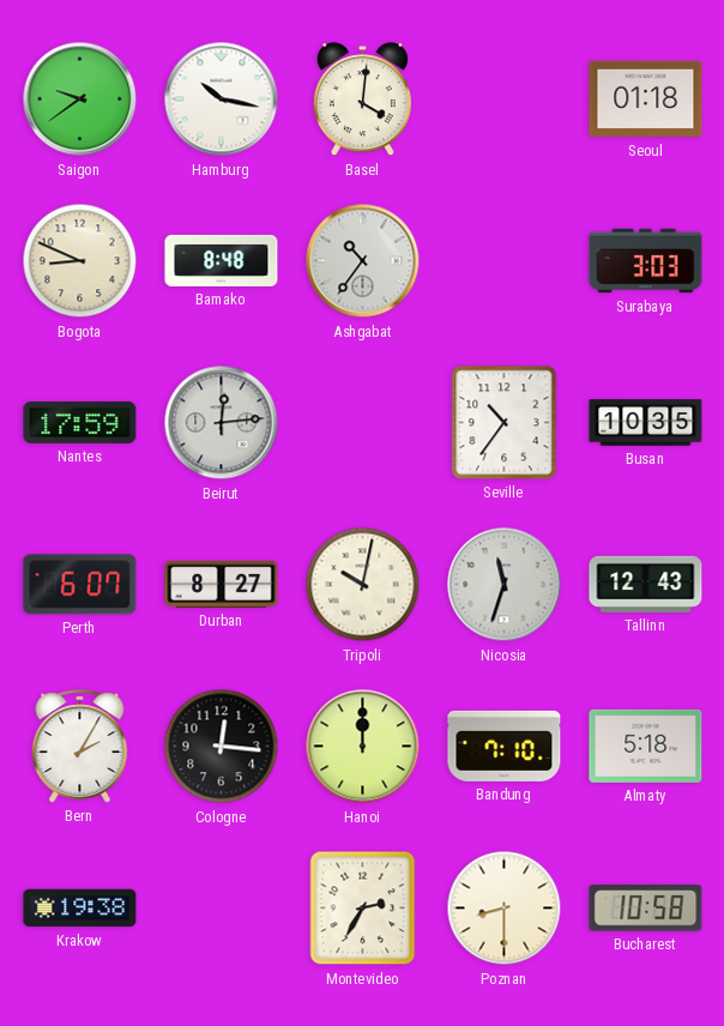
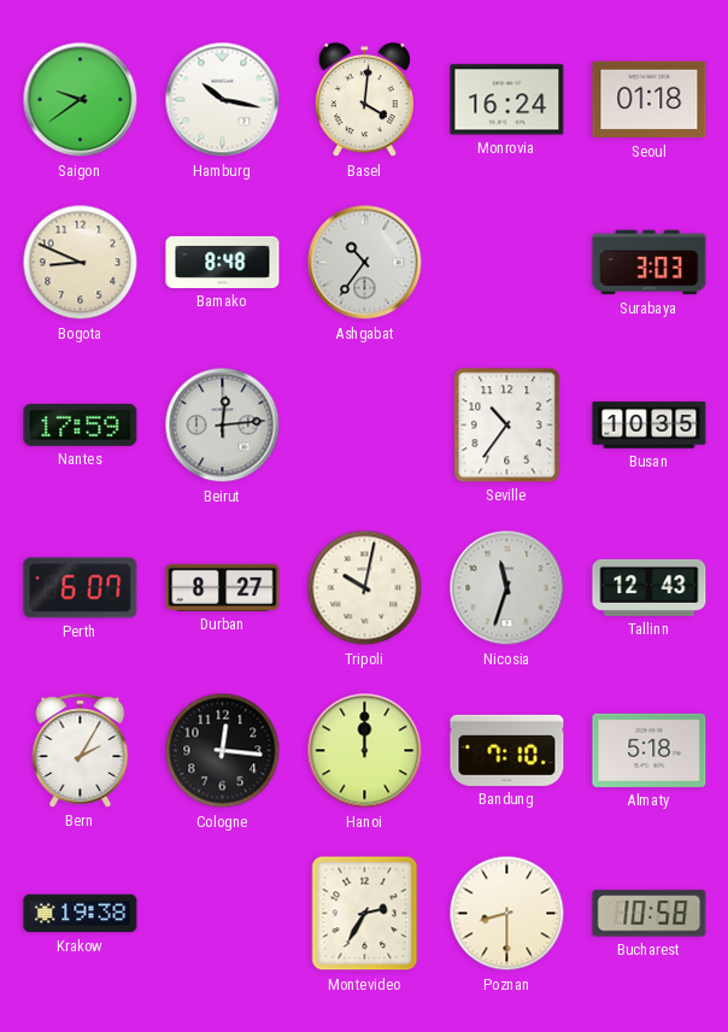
Monrovia: none -> 16:24 (507, 100)
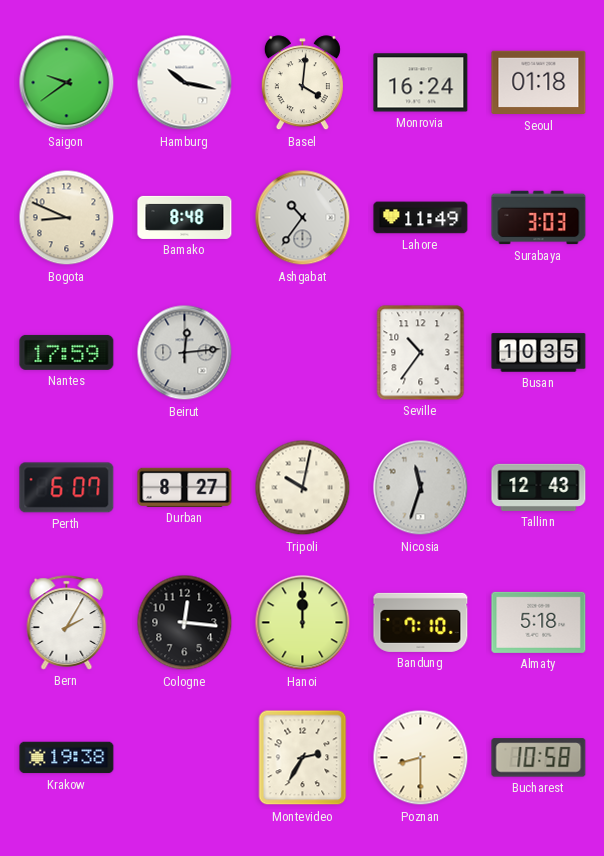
Lahore: none -> 11:49 (421, 218)
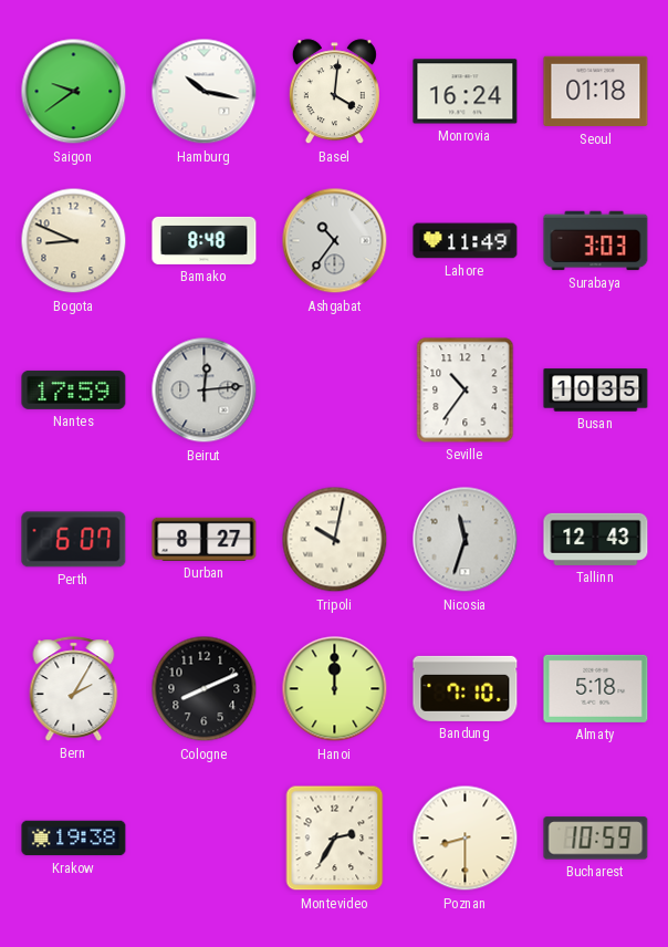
Cologne: 12:16 -> 8:11 (205, 689)
Bucharest: 10:58 -> 10:59 (596, 839)
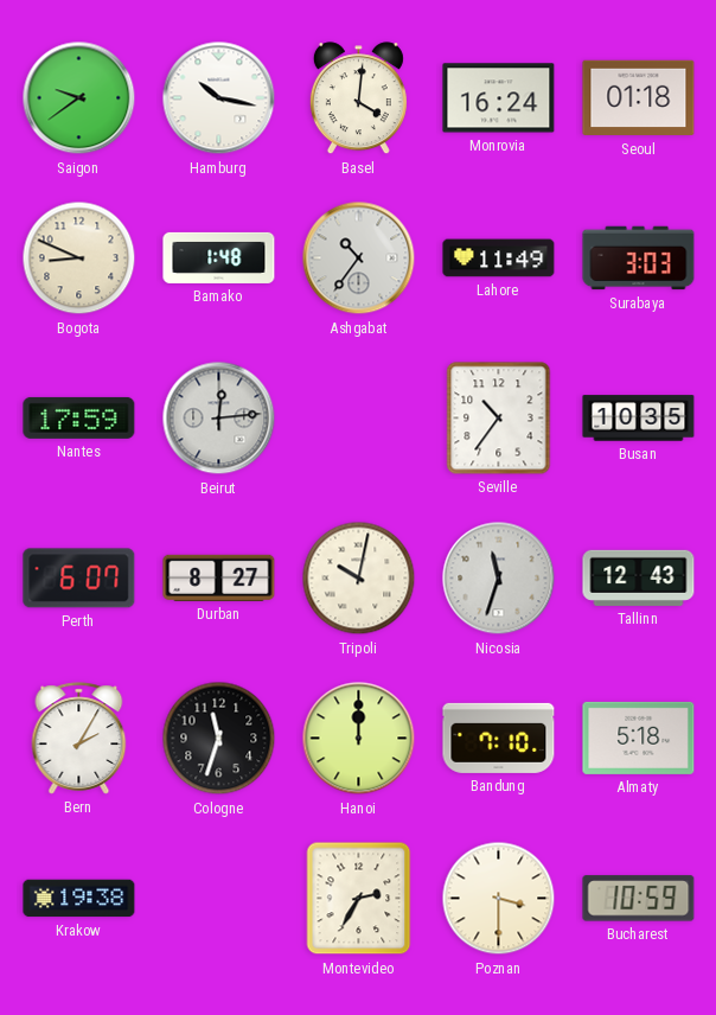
Bamako: 8:48 -> 1:48 (219, 257)
Cologne: 8:11 -> 11:33 (219, 739)
Poznan: 8:30 -> 3:30 (499, 899)
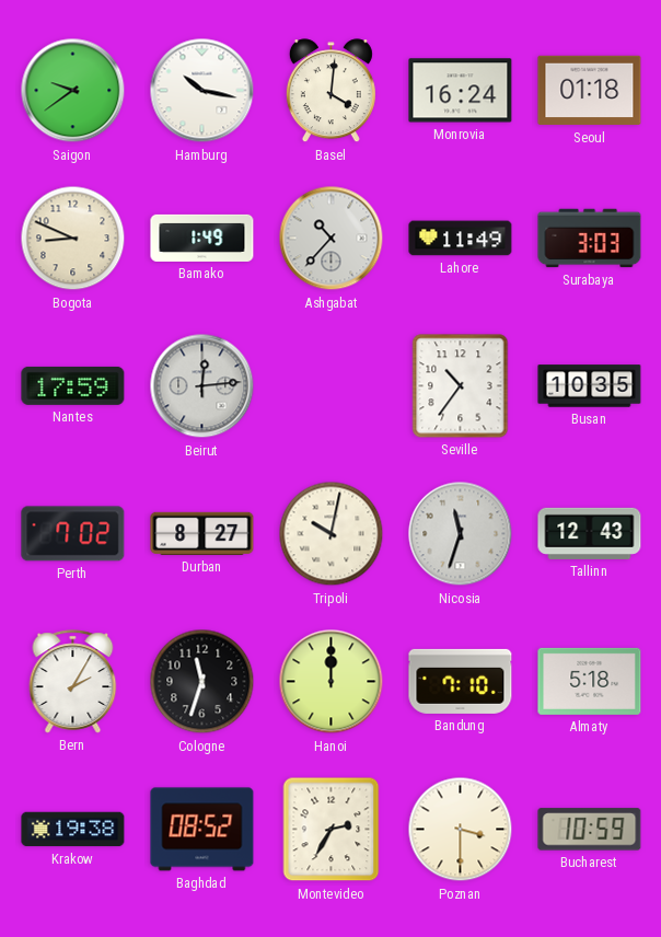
Bamako: 1:48 -> 1:49 (202, 238)
Ashgabat: 10:36 -> 10:37 (332, 239)
Perth: 6:07 -> 7:02 (73, 534)
Baghdad: none -> 08:52 (202, 830)
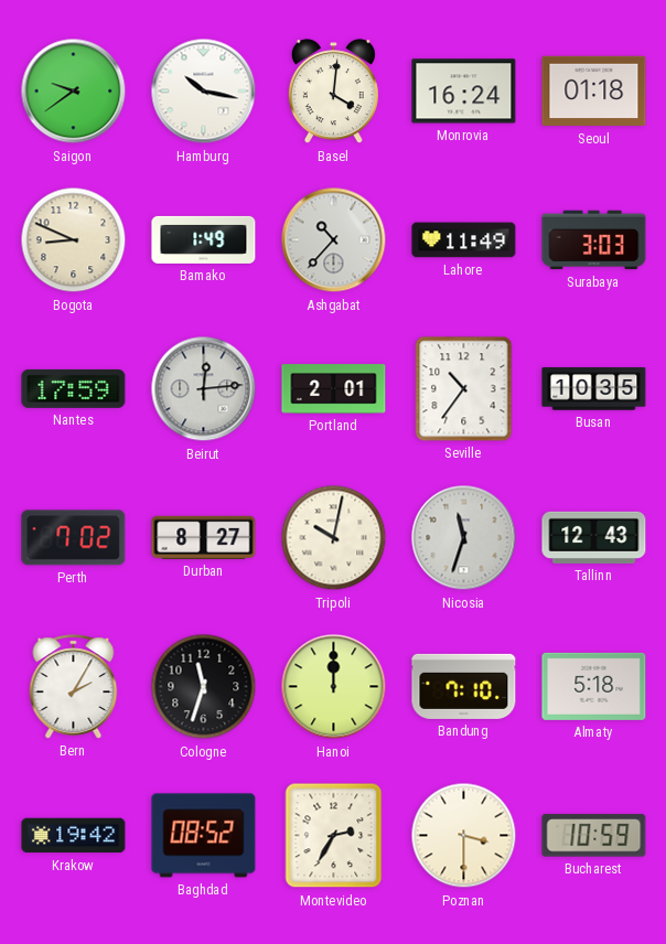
Portland: none -> 2:01 (334, 389)
Krakow: 19:38 -> 19:42 (74, 836)
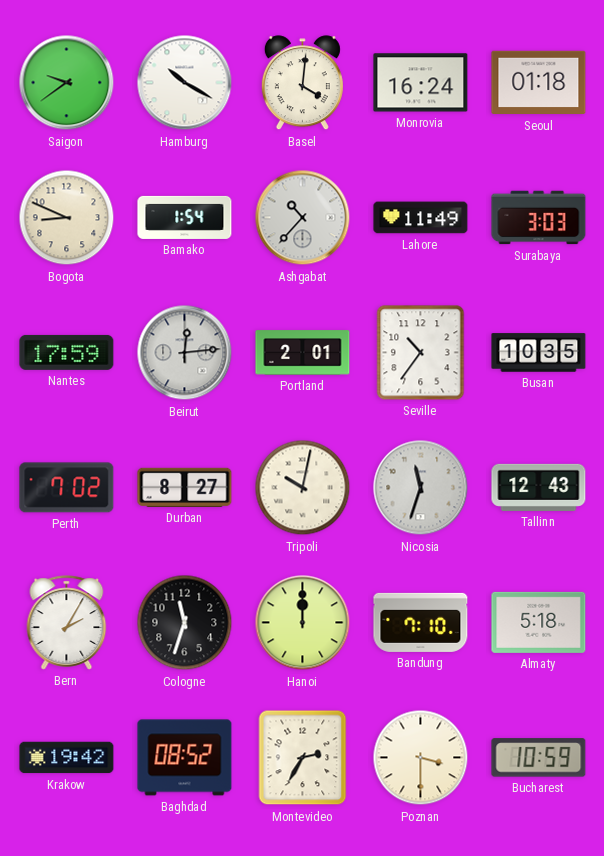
Hamburg: 10:17 -> 10:20 (185, 83)
Bamako: 1:49 -> 1:54 (185, 217)
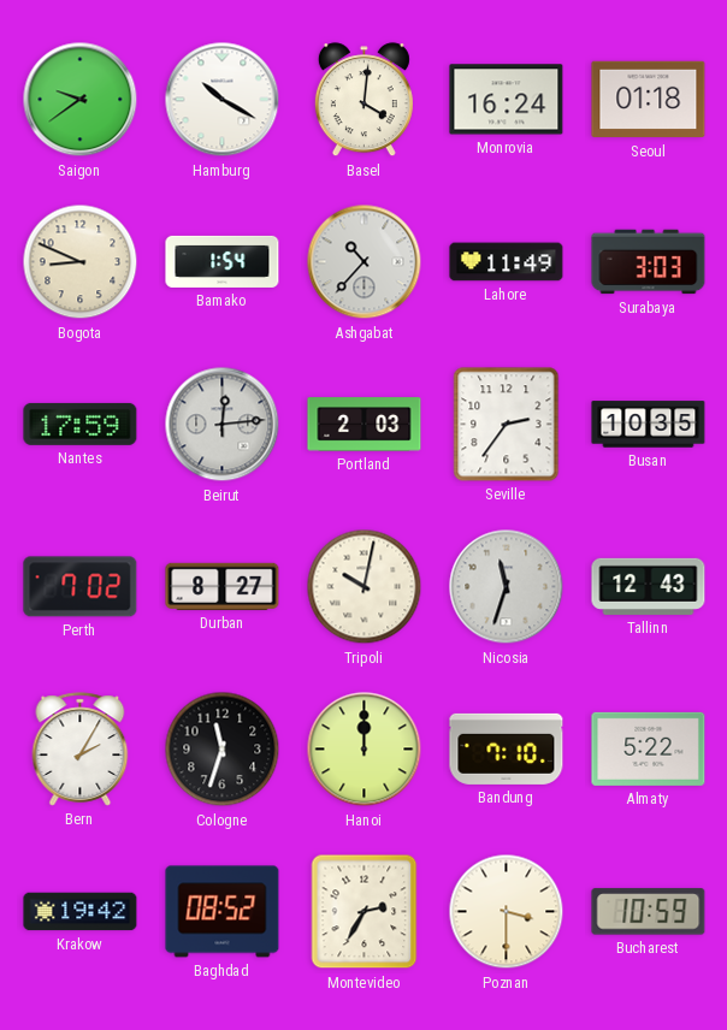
Portland: 2:01 -> 2:03 (365, 425)
Seville: 10:36 -> 2:36 (507, 425)
Almaty: 5:18 -> 5:22 (649, 748)
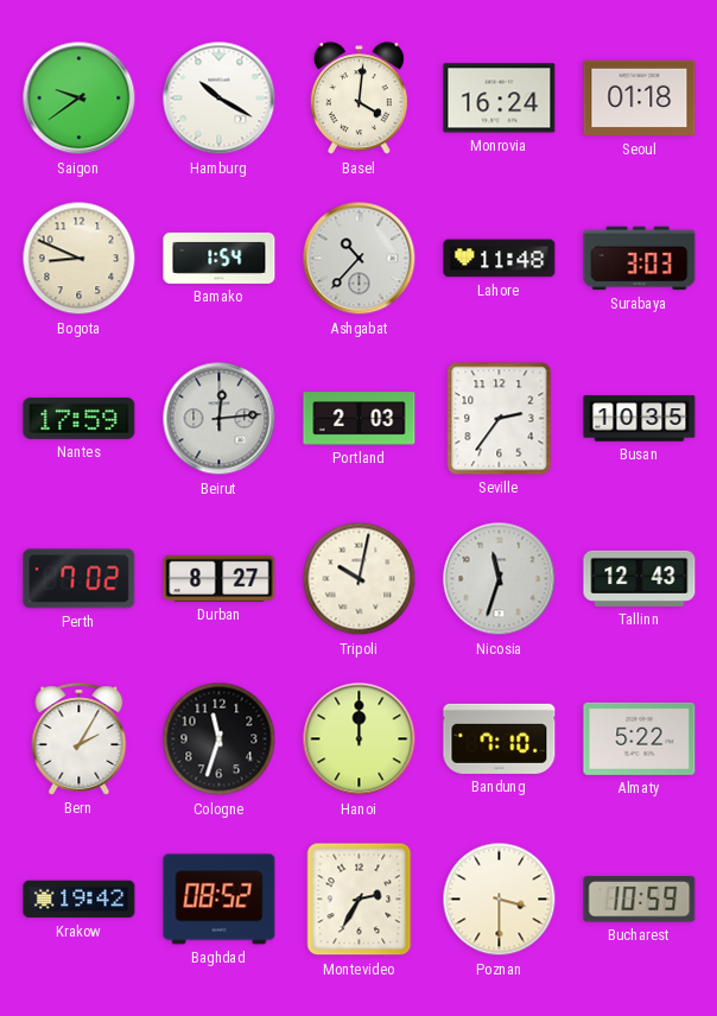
Lahore: 11:49 -> 11:48 (500, 259)
